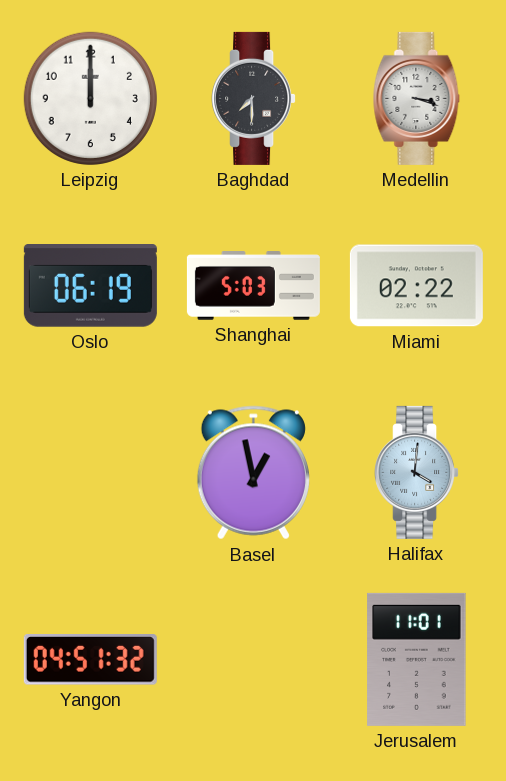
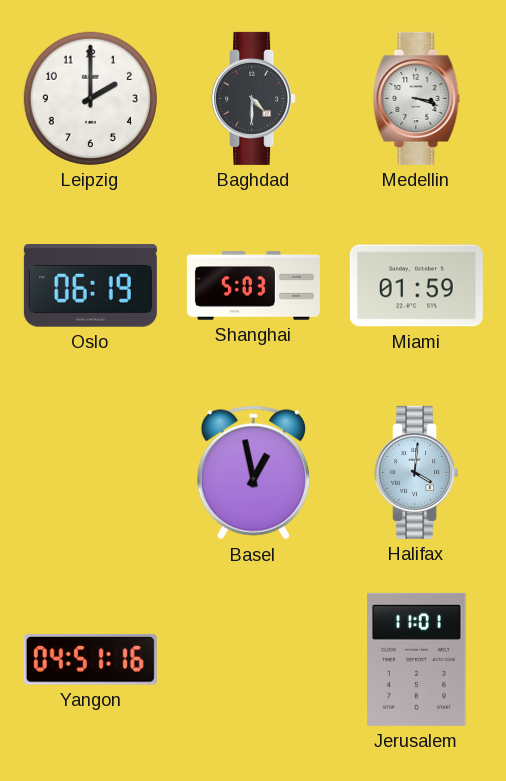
Leipzig: 12:00 -> 2:00 (90, 98)
Baghdad: 7:30 -> 4:30 (254, 98)
Miami: 02:22 -> 01:59 (416, 286)
Yangon: 04:51:32 -> 04:51:16 (90, 660)
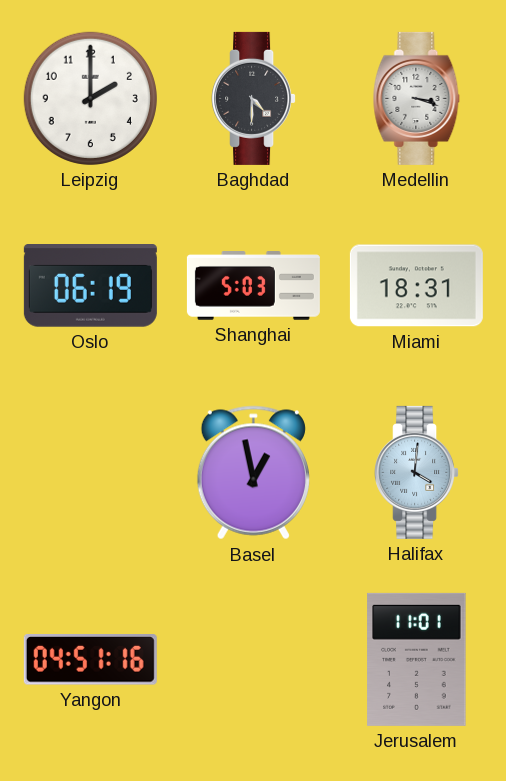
Miami: 01:59 -> 18:31 (416, 286)
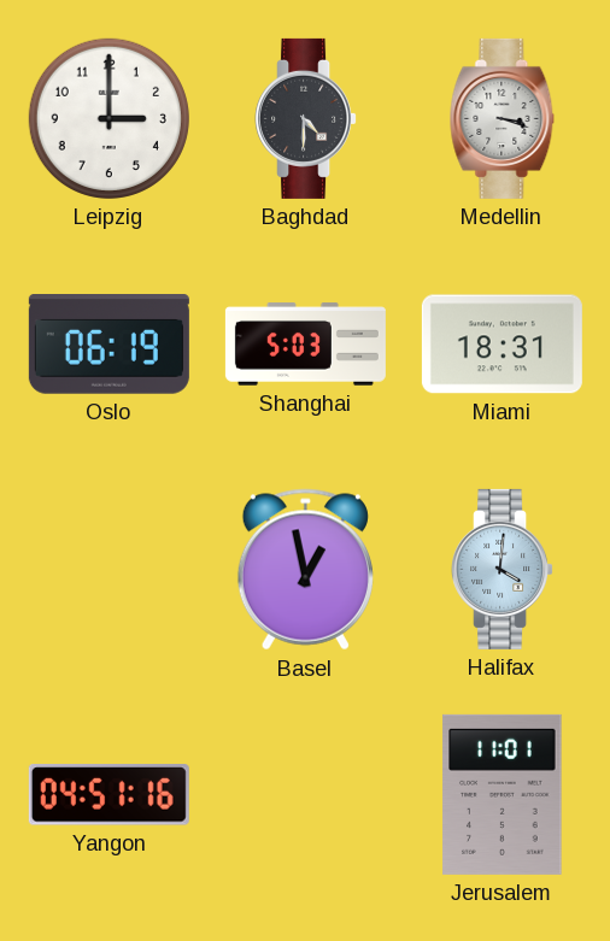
Leipzig: 2:00 -> 3:00 (108, 118)
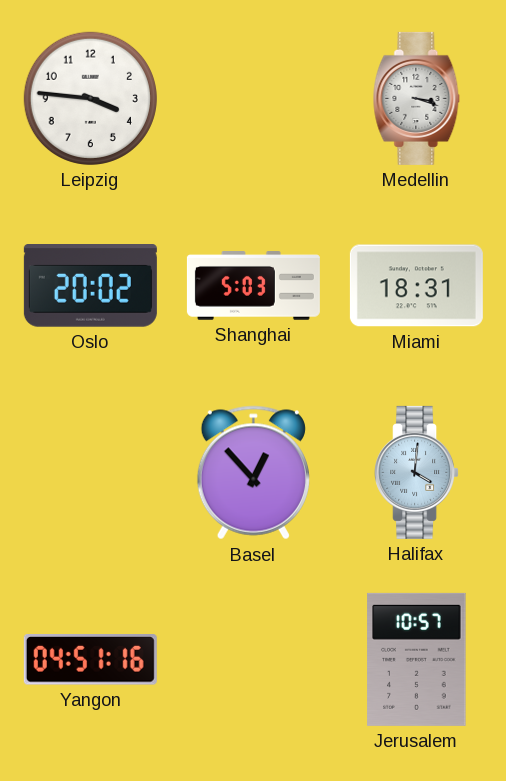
Leipzig: 3:00 -> 3:46 (90, 98)
Baghdad: 4:30 -> none (306, 118)
Oslo: 06:19 -> 20:02 (90, 286)
Basel: 12:58 -> 12:53 (253, 473)
Jerusalem: 11:01 -> 10:57 (417, 659)
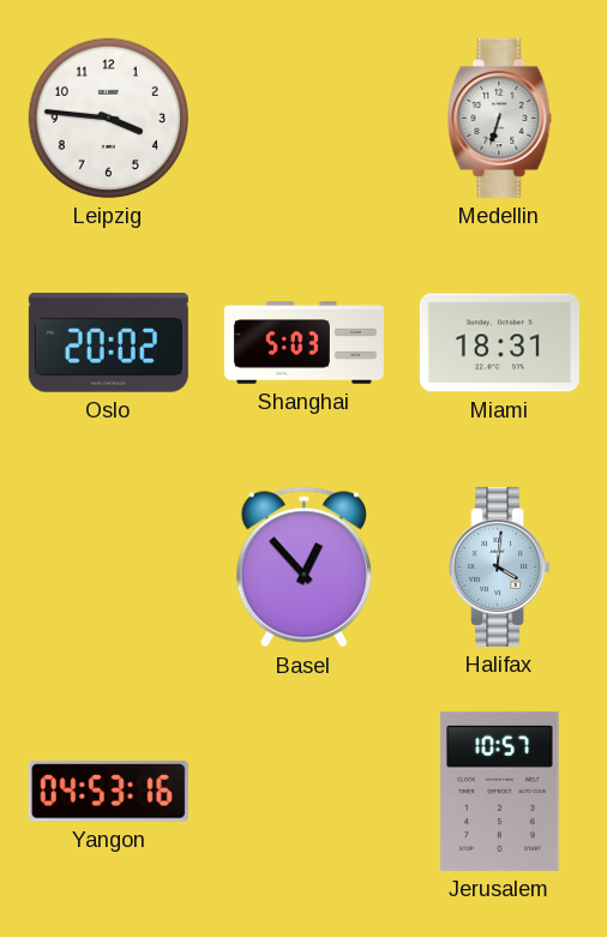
Medellin: 3:18 -> 6:33 (500, 118)
Yangon: 04:51 -> 04:53 (108, 792)
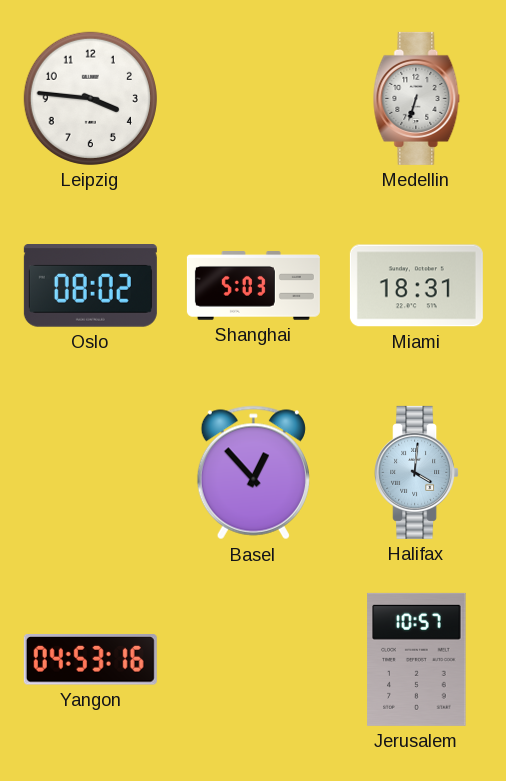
Oslo: 20:02 -> 08:02 (90, 286)
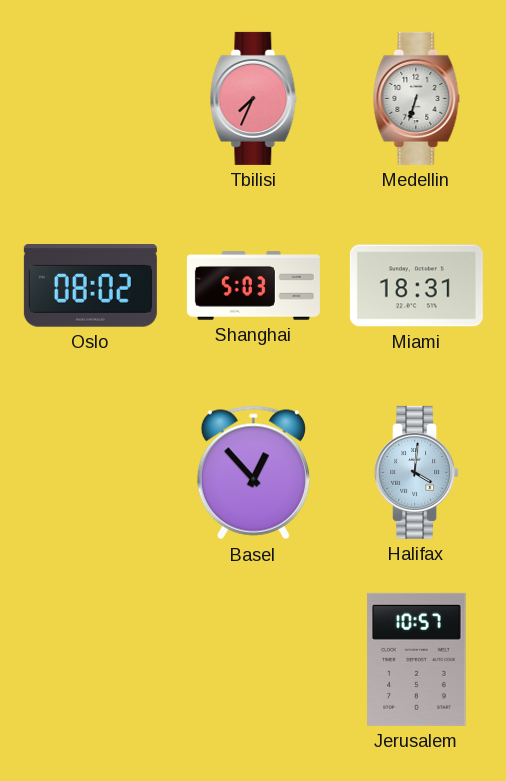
Leipzig: 3:46 -> none (90, 98)
Tbilisi: none -> 7:34 (254, 98)
Yangon: 04:53 -> none (90, 660)
